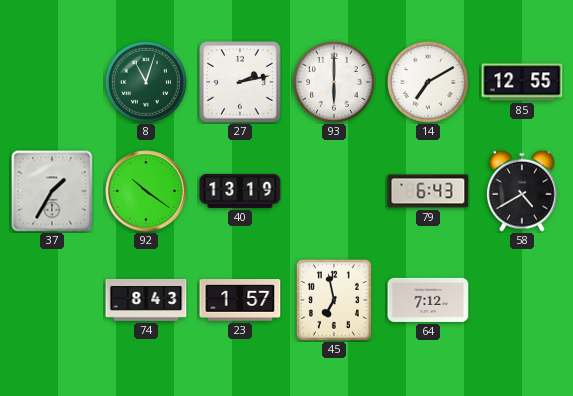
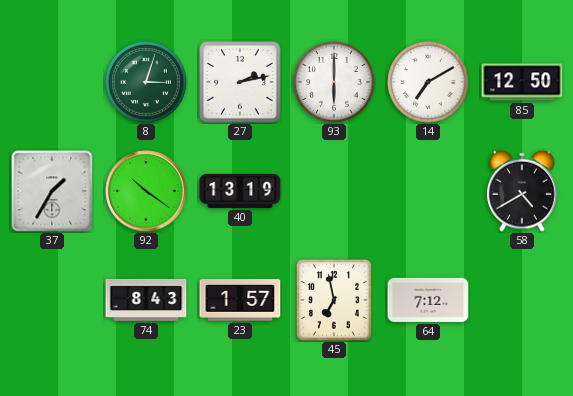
8: 11:03 -> 3:03 (147, 83)
85: 12:55 -> 12:50 (522, 82)
79: 6:43 -> none (428, 191)
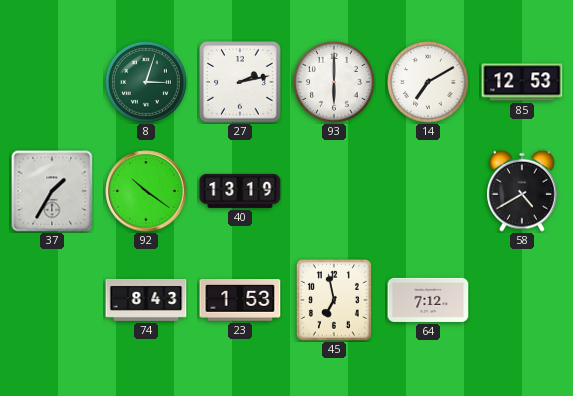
85: 12:50 -> 12:53 (522, 82)
23: 1:57 -> 1:53 (240, 300)
